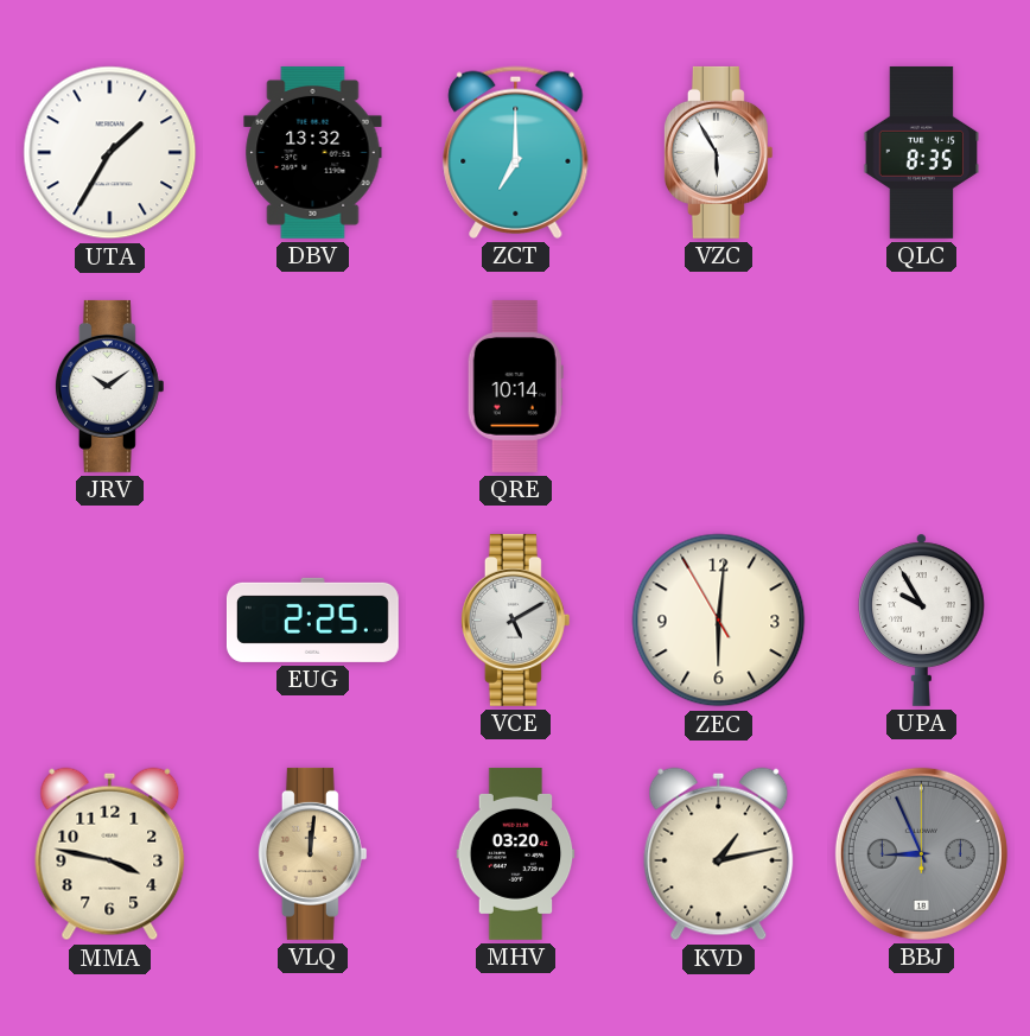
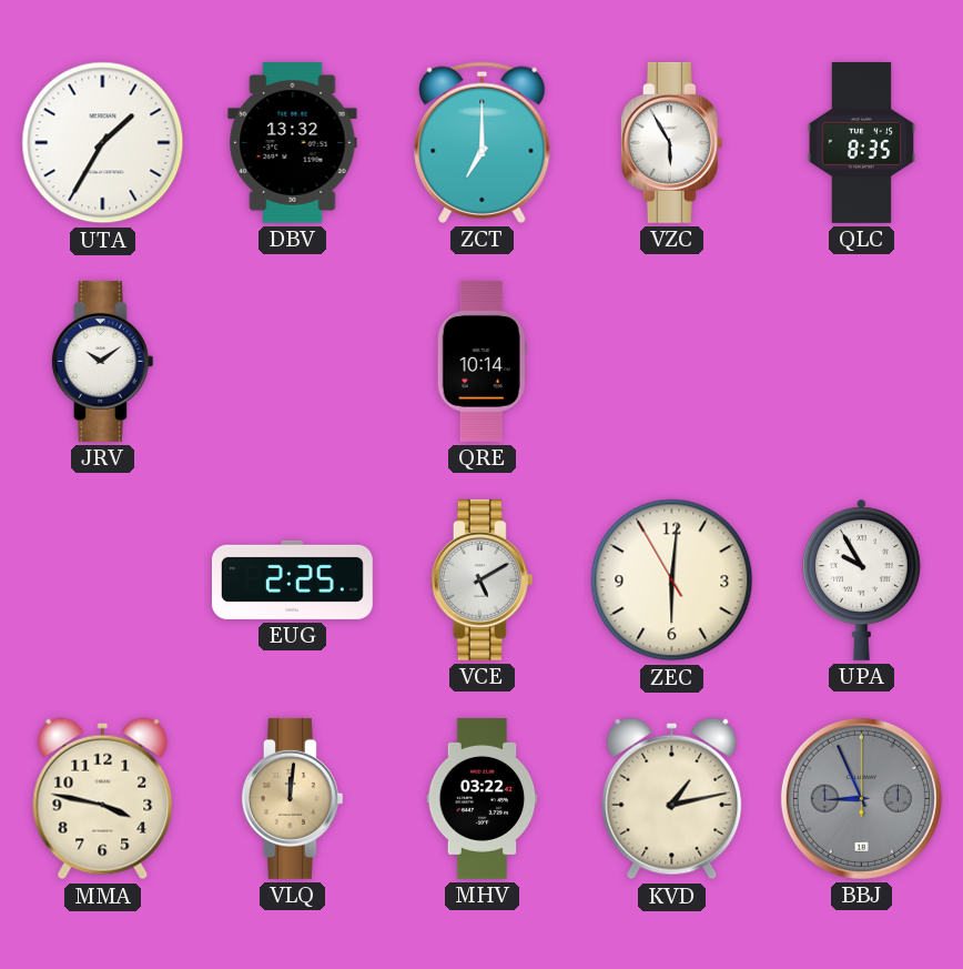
MHV: 03:20 -> 03:22 (483, 798)
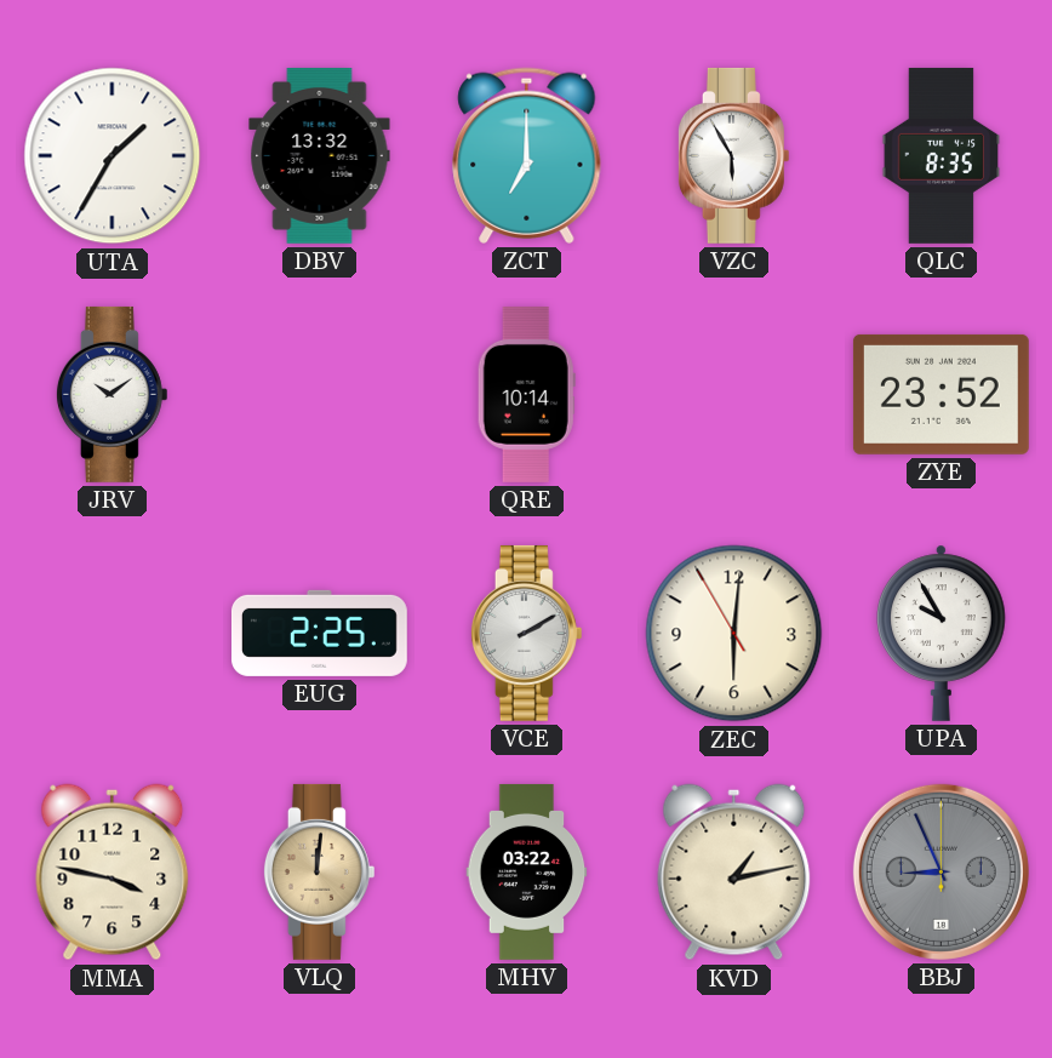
ZYE: none -> 23:52 (940, 394)
VCE: 5:10 -> 2:10 (526, 633)
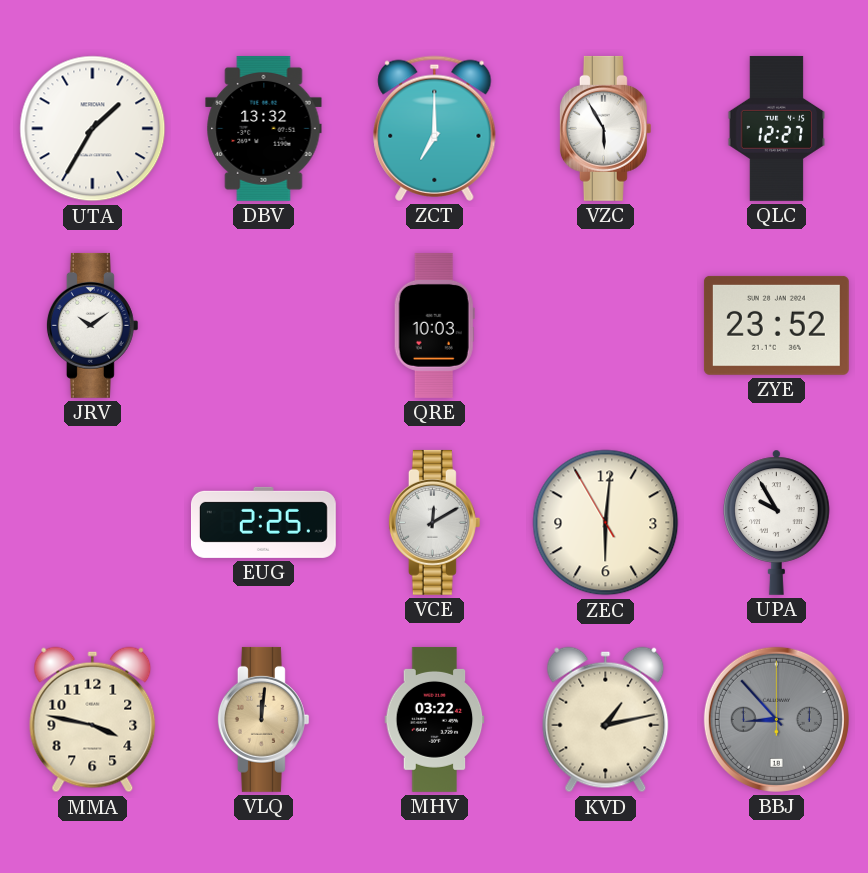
QLC: 8:35 -> 12:27 (777, 128)
QRE: 10:14 -> 10:03 (434, 325)
VCE: 2:10 -> 12:10 (434, 522)
BBJ: 8:56 -> 8:53 (776, 719)
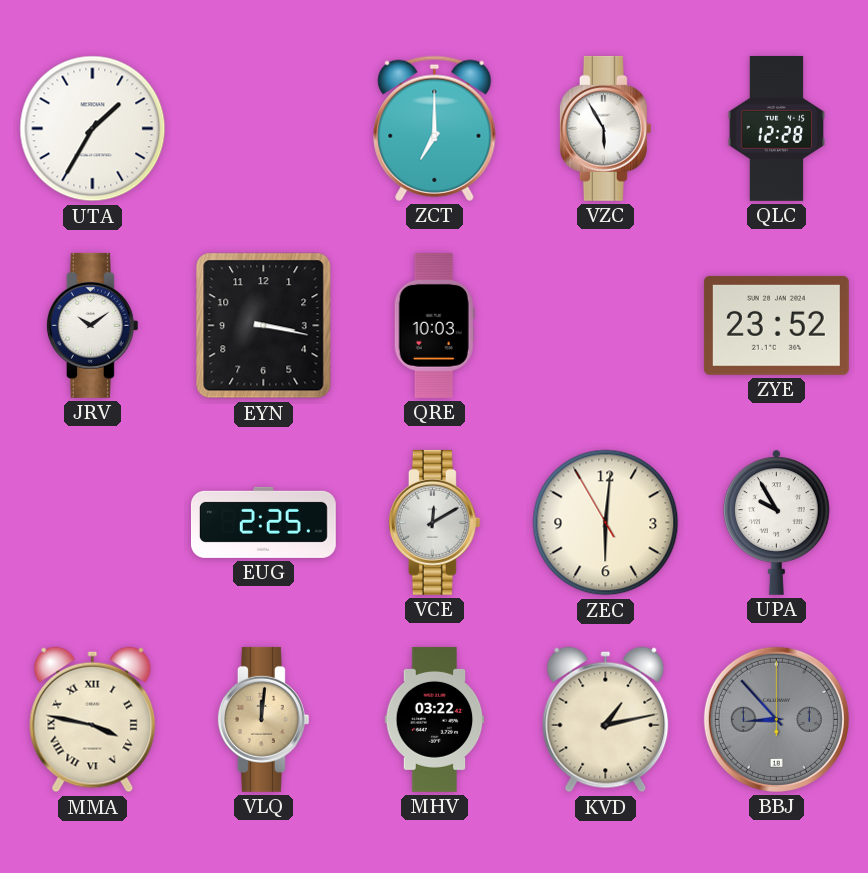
DBV: 13:32 -> none (264, 128)
QLC: 12:27 -> 12:28 (777, 128)
EYN: none -> 3:17 (264, 326)
MMA numerals: Arabic -> Roman (93, 720)
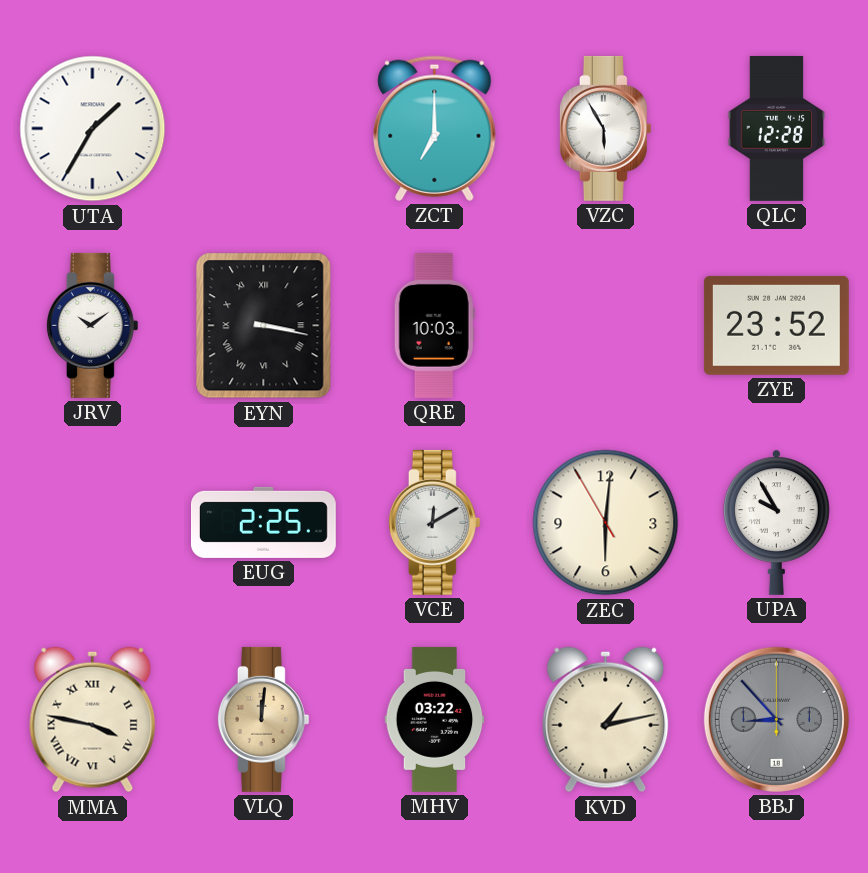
EYN numerals: Arabic -> Roman (264, 326)
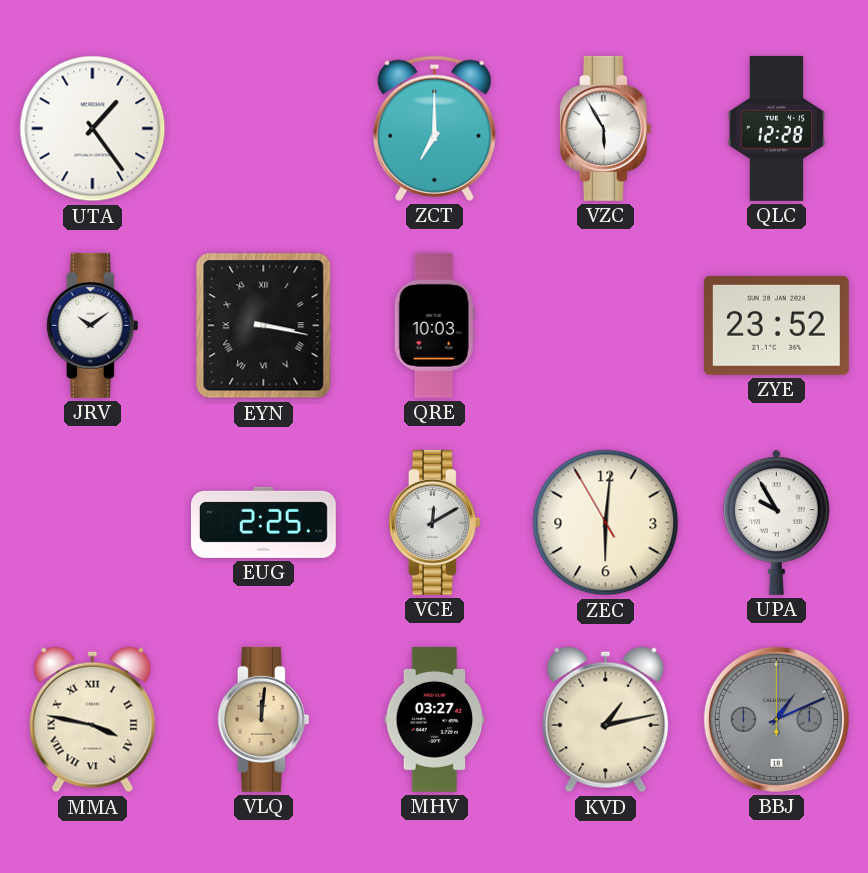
UTA: 1:35 -> 1:24 (93, 129)
MHV: 03:22 -> 03:27 (435, 719)
BBJ: 8:53 -> 1:11 (776, 719)
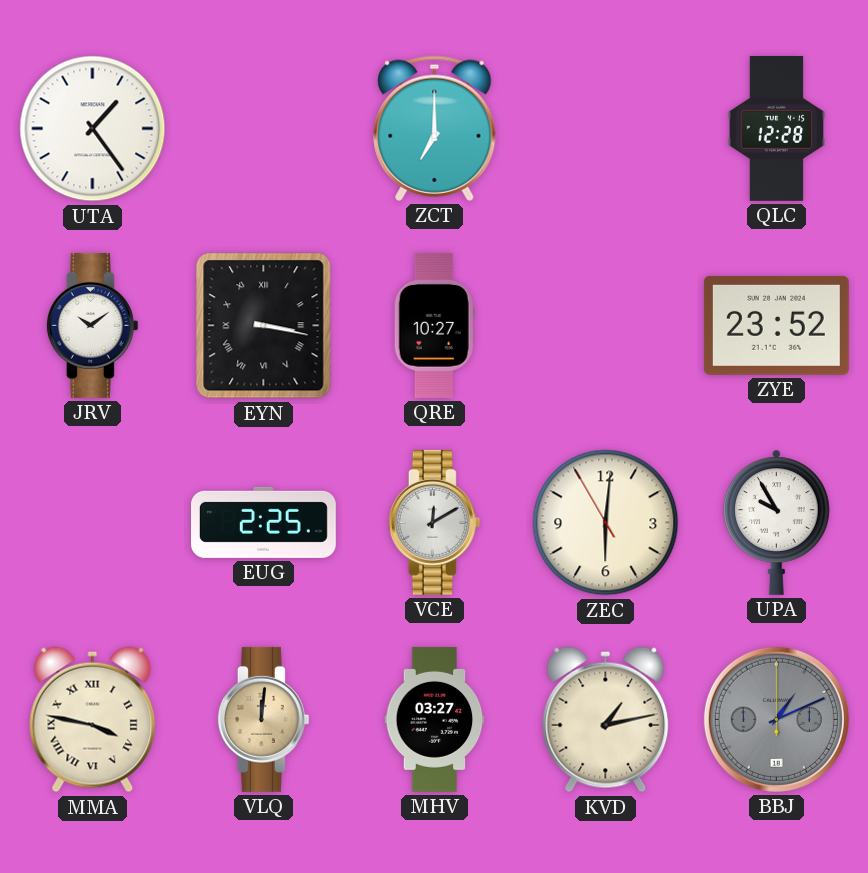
VZC: 5:55 -> none (605, 128)
QRE: 10:03 -> 10:27 (434, 325)
